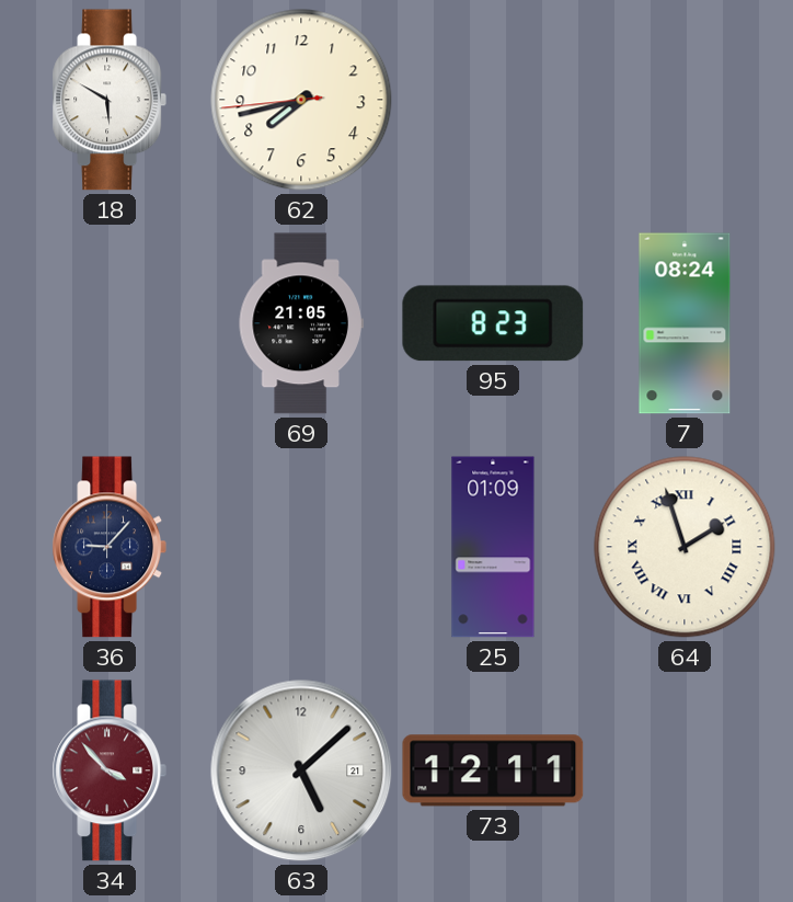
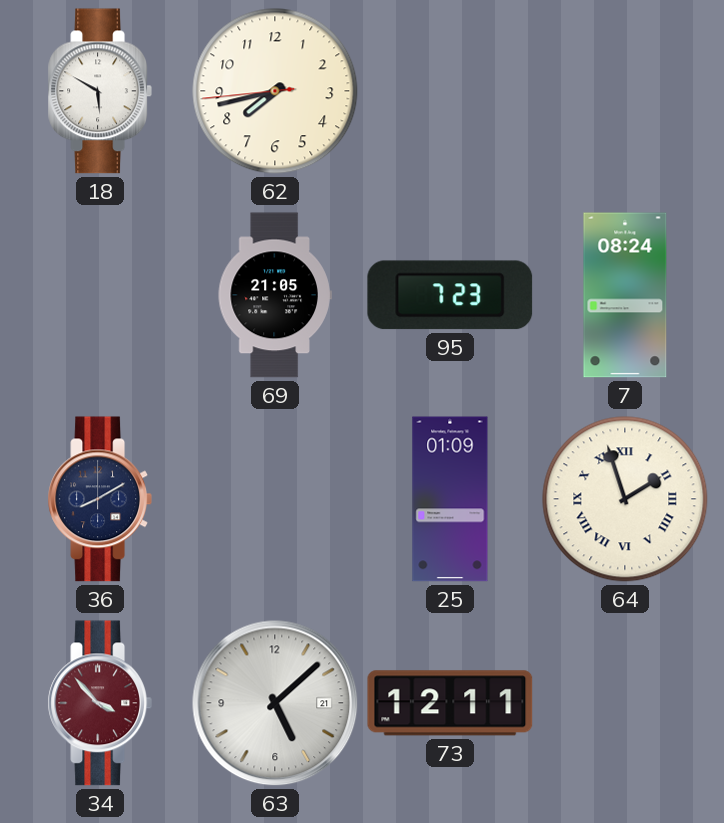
95: 8:23 -> 7:23 (450, 295)
36: 9:07 -> 8:10 (99, 499)
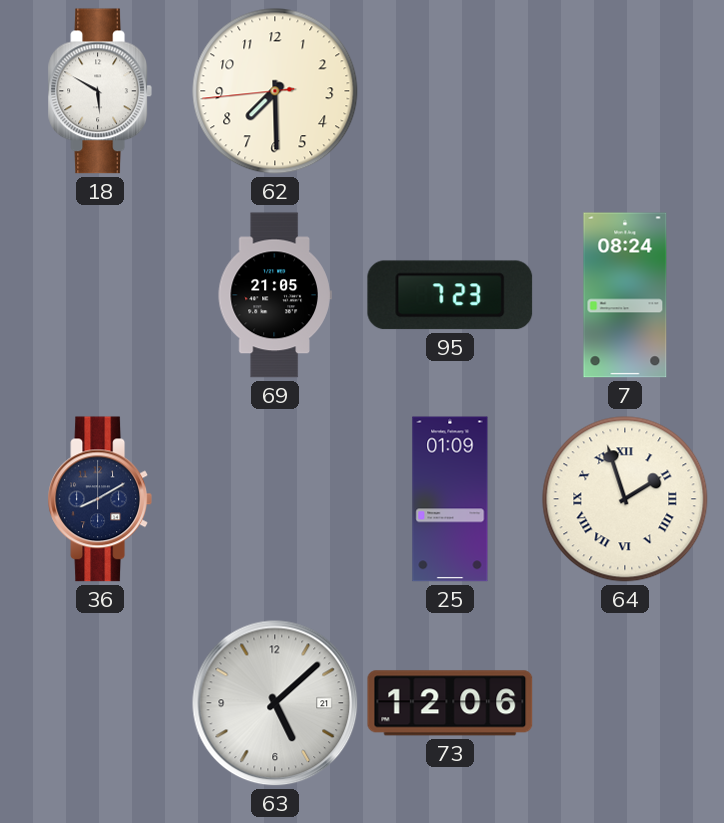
62: 7:42 -> 7:29 (275, 91)
34: 3:53 -> none (99, 703)
73: 12:11 -> 12:06 (450, 703)
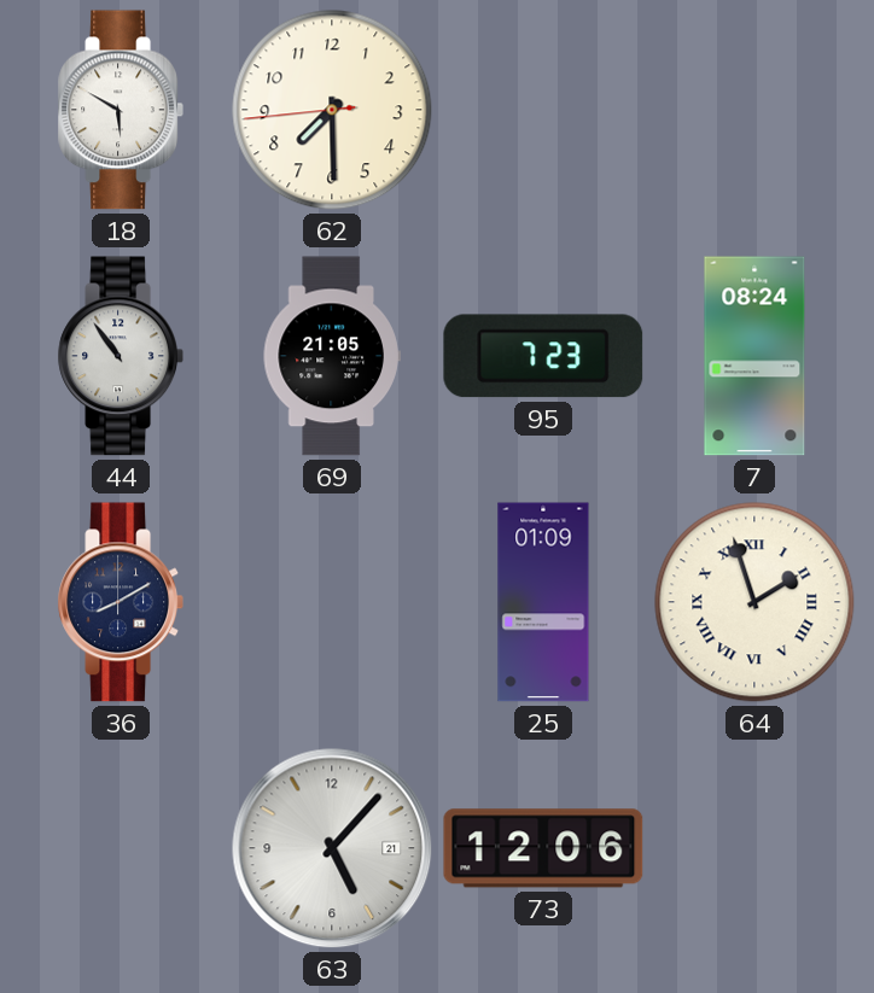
44: none -> 10:54 (120, 356)
63: 5:08 -> 5:07 (332, 848)
